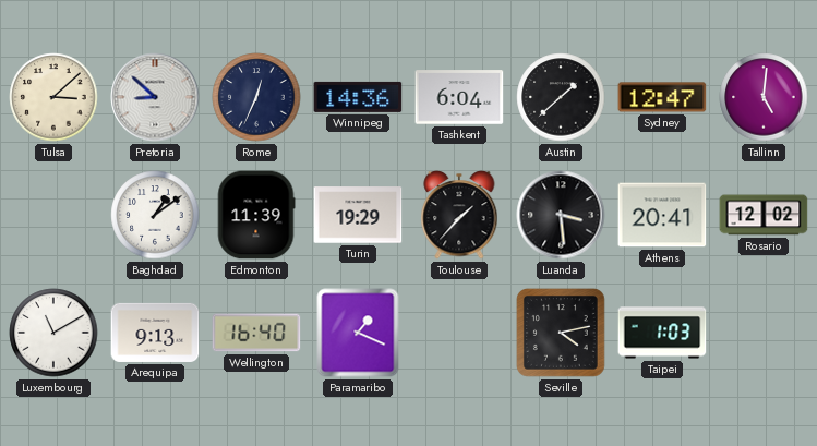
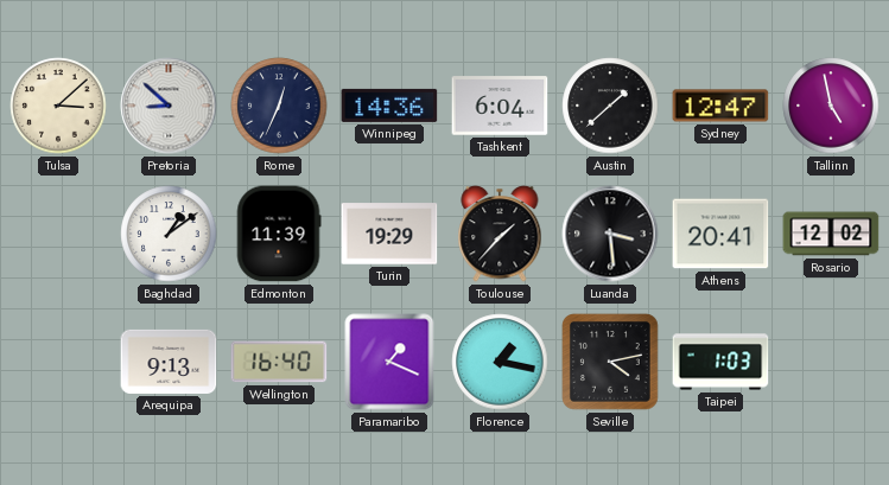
Tallinn: 5:01 -> 4:58 (831, 106)
Luxembourg: 11:10 -> none (53, 333)
Florence: none -> 1:17 (500, 362)
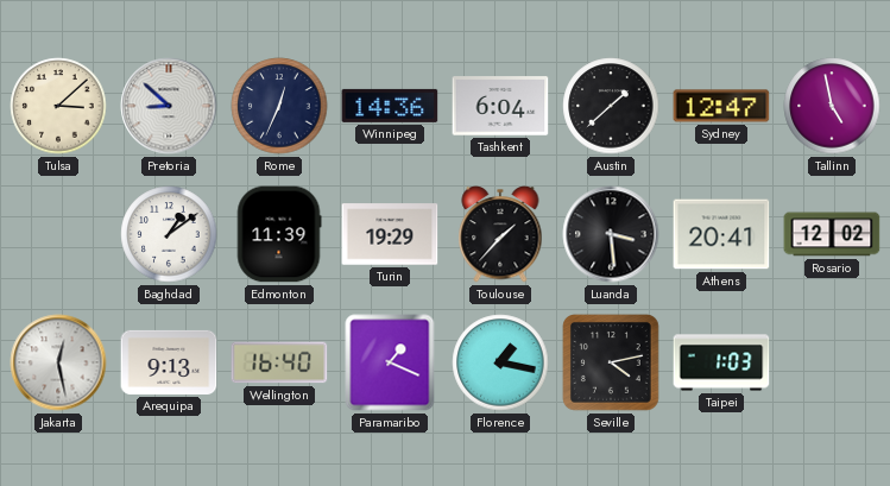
Jakarta: none -> 12:28 (58, 362)
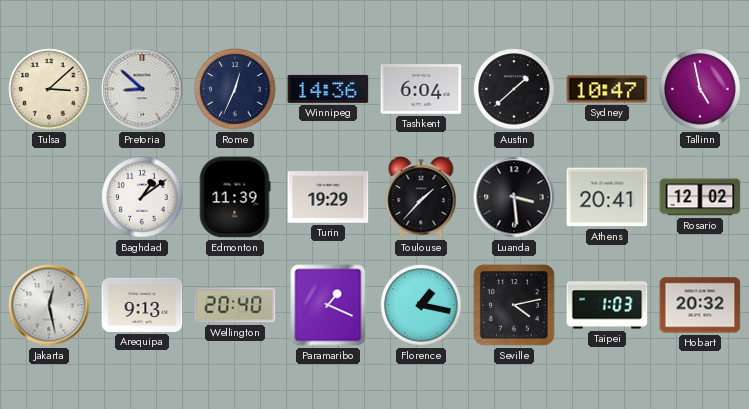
Sydney: 12:47 -> 10:47 (607, 89)
Wellington: 16:40 -> 20:40 (235, 305)
Hobart: none -> 20:32 (700, 305)
